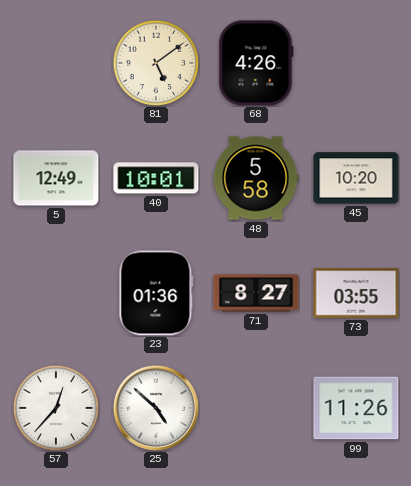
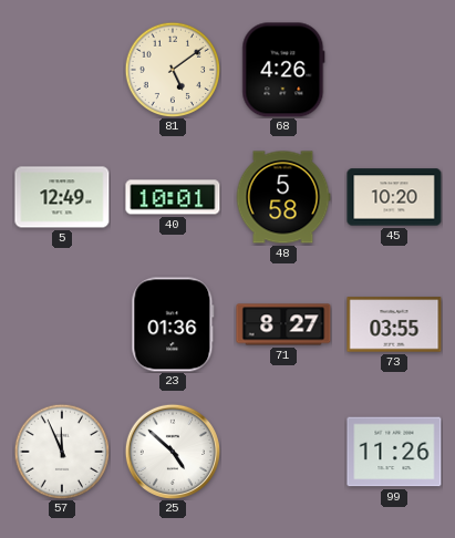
57: 12:37 -> 11:56 (62, 452)
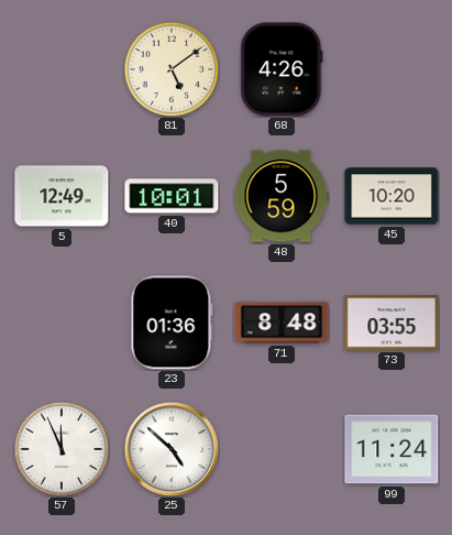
48: 5:58 -> 5:59 (282, 196)
71: 8:27 -> 8:48 (282, 323)
99: 11:26 -> 11:24 (392, 449)
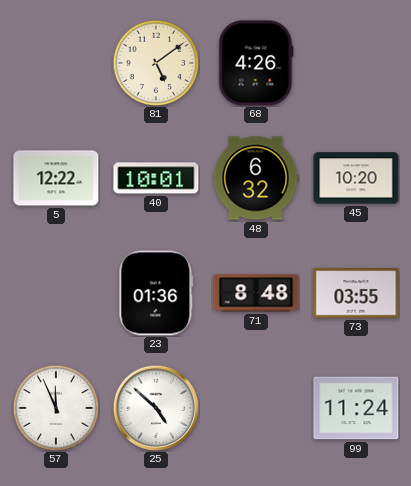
5: 12:49 -> 12:22 (56, 178)
48: 5:59 -> 6:32 (256, 178)
